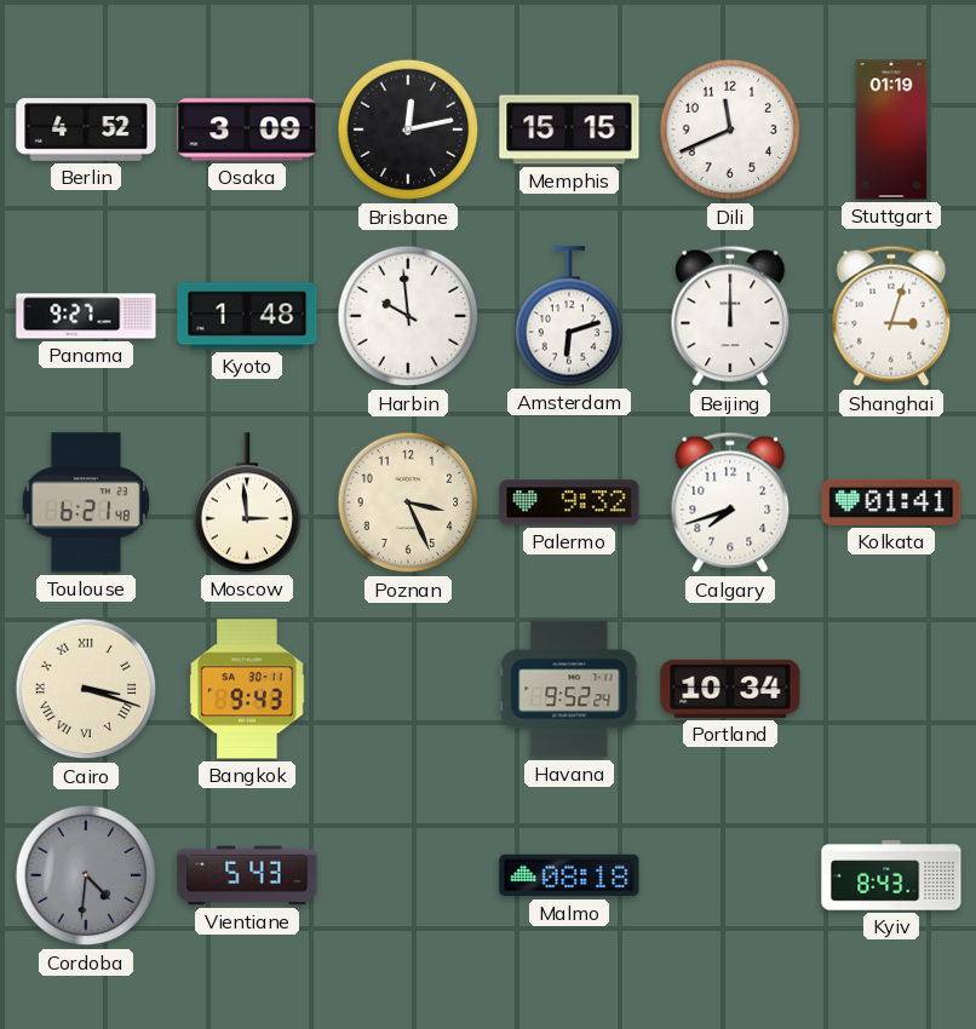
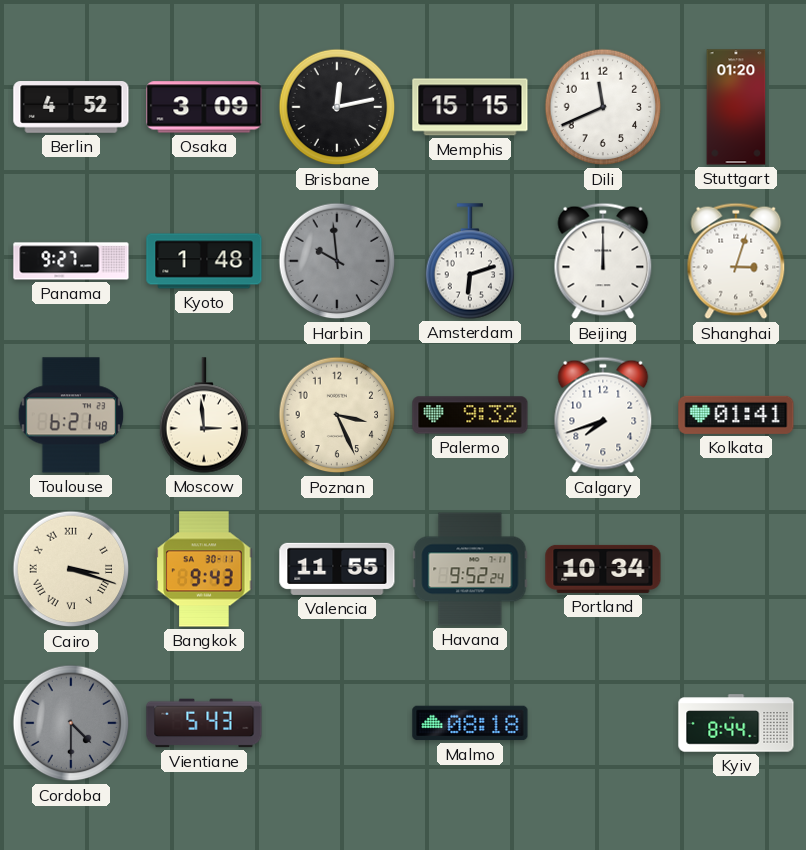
Stuttgart: 01:19 -> 01:20 (736, 107)
Harbin dial: white -> grey (337, 261)
Valencia: none -> 11:55 (337, 569)
Cordoba: 4:31 -> 4:30 (71, 723)
Kyiv: 8:43 -> 8:44 (736, 723)
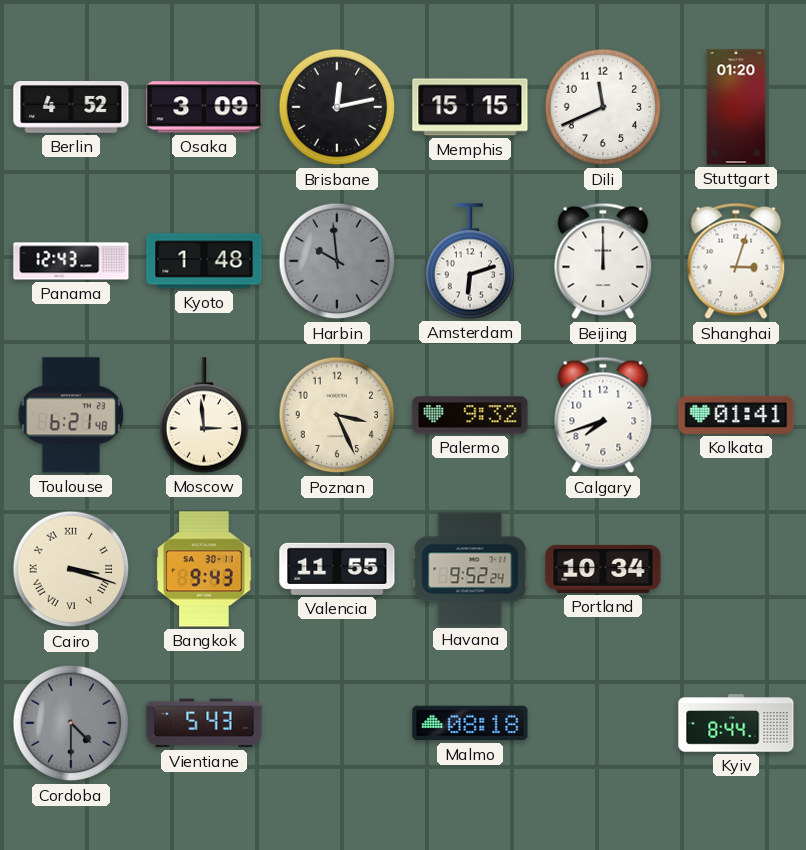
Panama: 9:27 -> 12:43 (71, 261)
